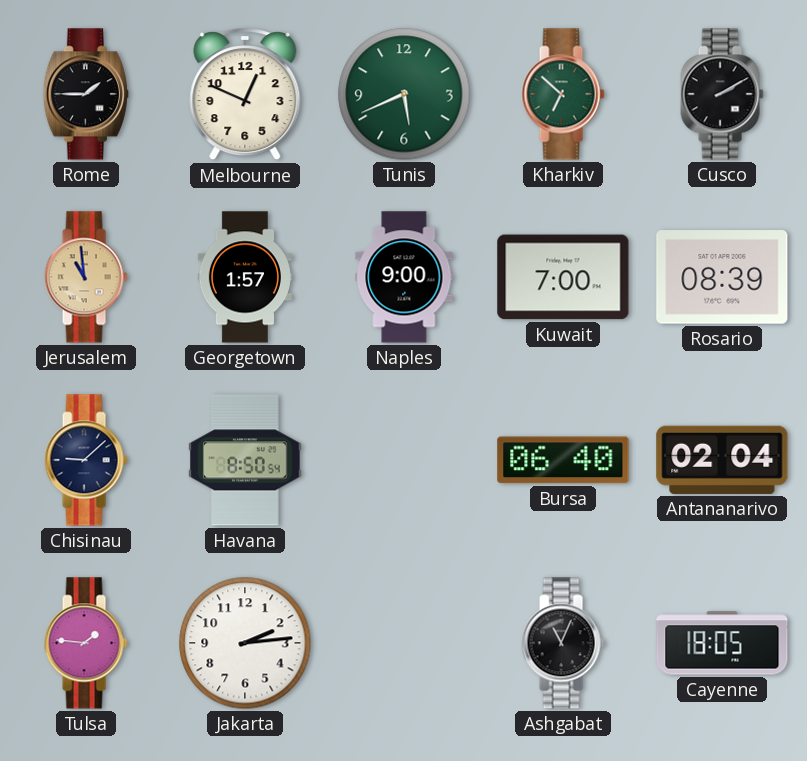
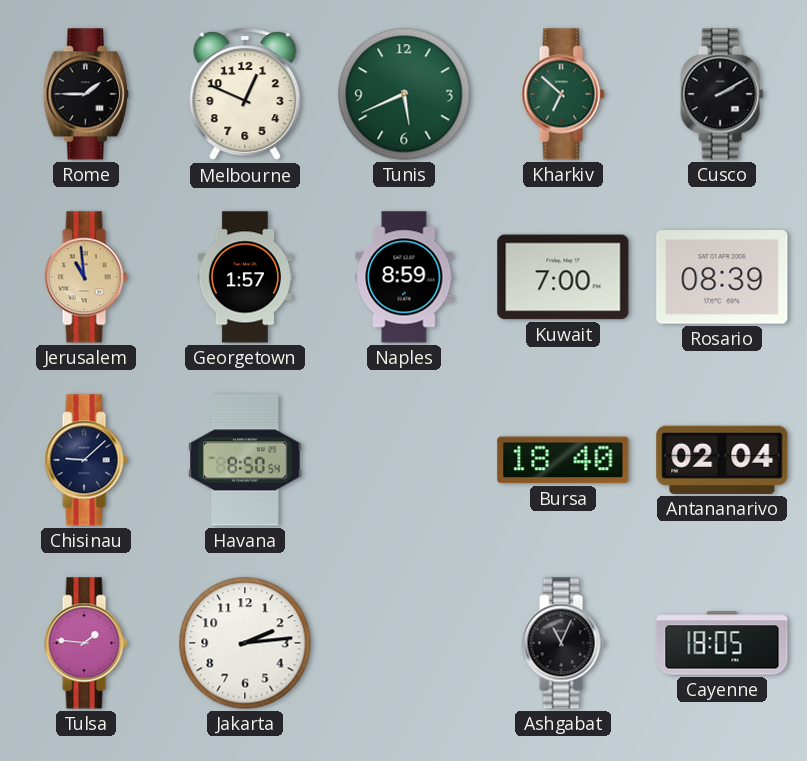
Naples: 9:00 -> 8:59 (404, 277)
Bursa: 06:40 -> 18:40 (563, 460)
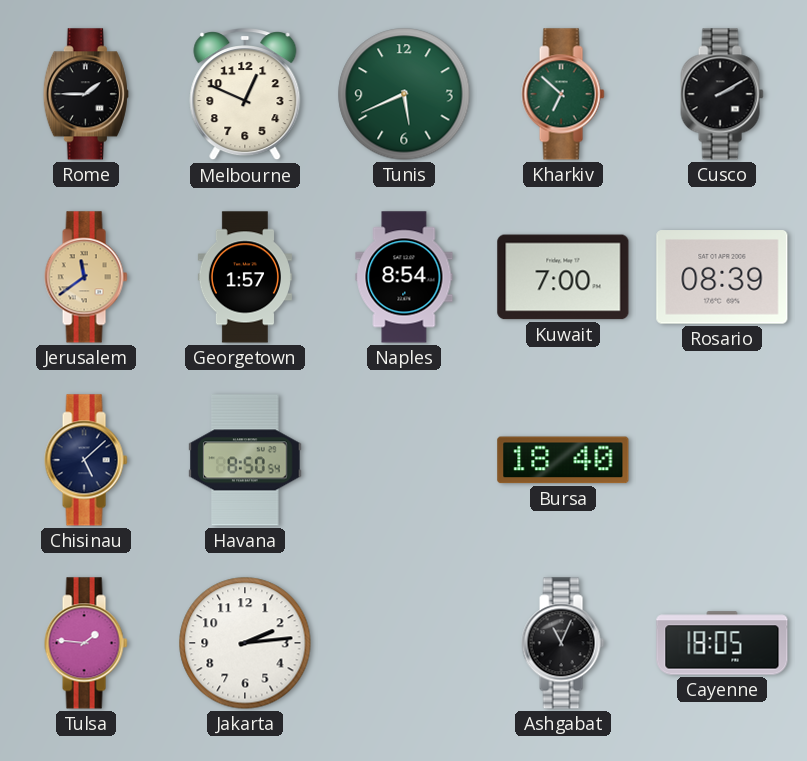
Jerusalem: 10:59 -> 11:39 (86, 277)
Naples: 8:59 -> 8:54 (404, 277)
Chisinau: 9:08 -> 5:08 (86, 460)
Antananarivo: 02:04 -> none (722, 460)
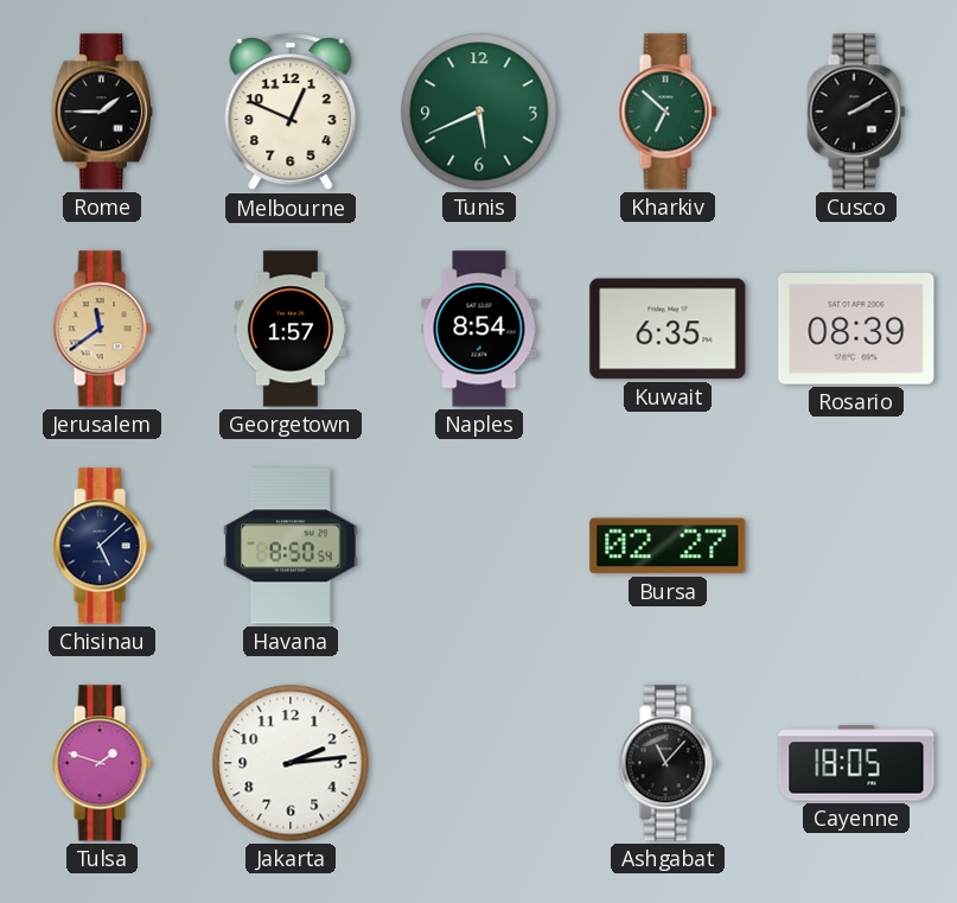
Kuwait: 7:00 -> 6:35 (668, 329)
Bursa: 18:40 -> 02:27 (668, 546)
Tulsa: 1:46 -> 1:48 (102, 763)
Ashgabat: 11:04 -> 11:07 (668, 763)
